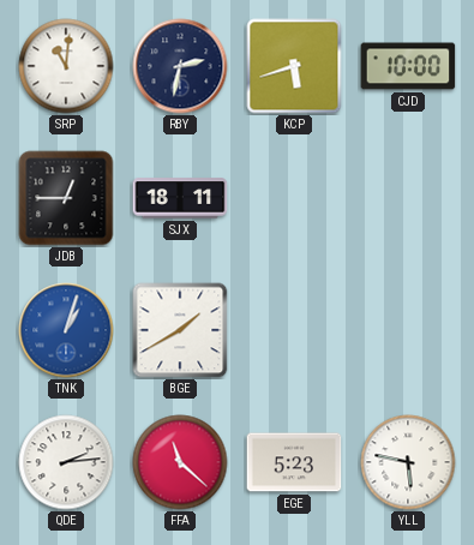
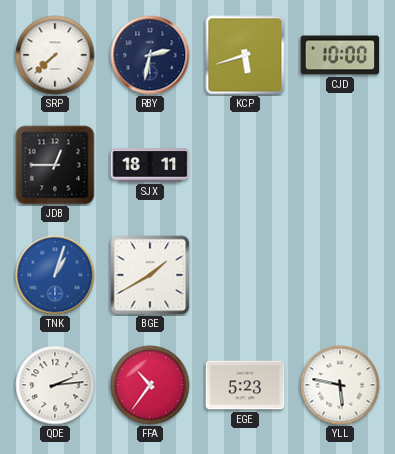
SRP: 11:01 -> 7:38 (55, 55)
FFA: 11:22 -> 10:36 (150, 385)
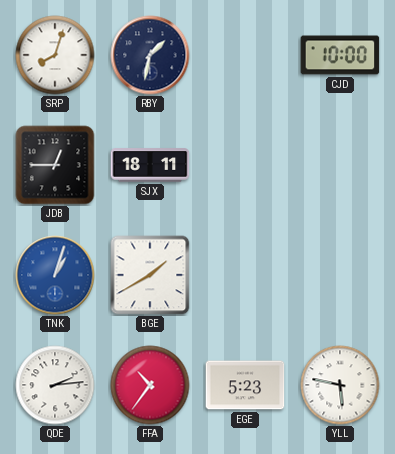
SRP: 7:38 -> 8:03 (55, 55)
RBY: 2:32 -> 1:32 (150, 55)
KCP: 5:42 -> none (245, 55)
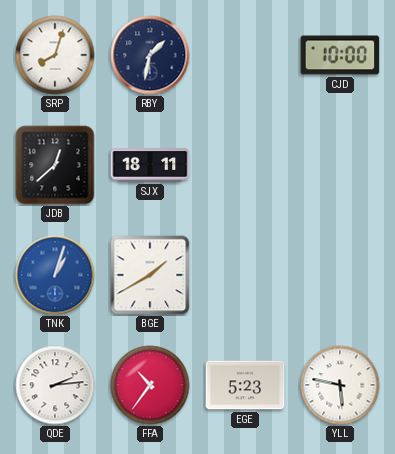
JDB: 12:45 -> 12:38 (55, 165)
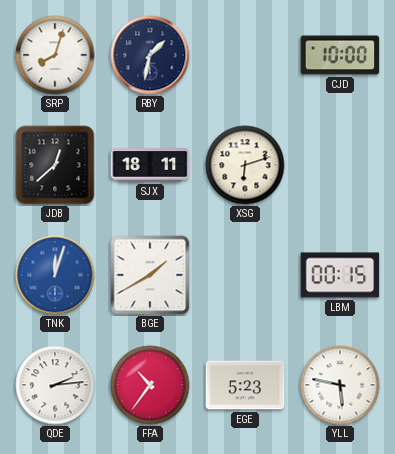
XSG: none -> 6:12 (245, 165)
TNK: 1:03 -> 12:03 (55, 275)
LBM: none -> 00:15 (340, 275)
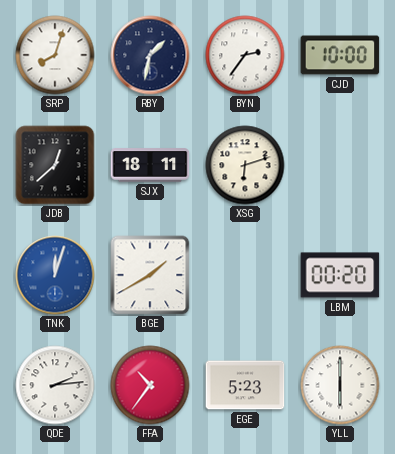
BYN: none -> 2:36 (245, 55)
LBM: 00:15 -> 00:20 (340, 275)
YLL: 5:47 -> 6:00 (340, 385)
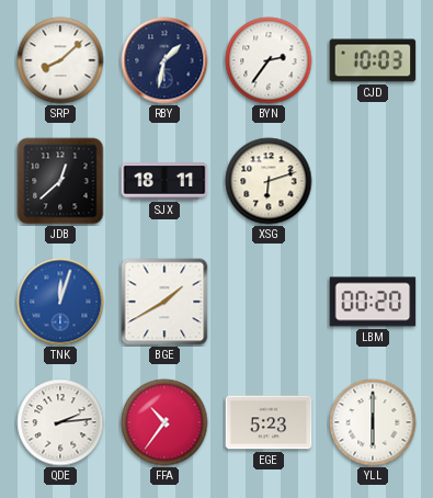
SRP: 8:03 -> 8:08 (60, 60)
CJD: 10:00 -> 10:03 (373, 60)
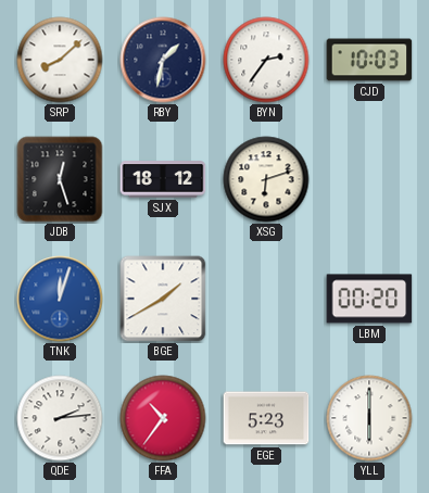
JDB: 12:38 -> 12:27 (60, 179)
SJX: 18:11 -> 18:12 (163, 179)
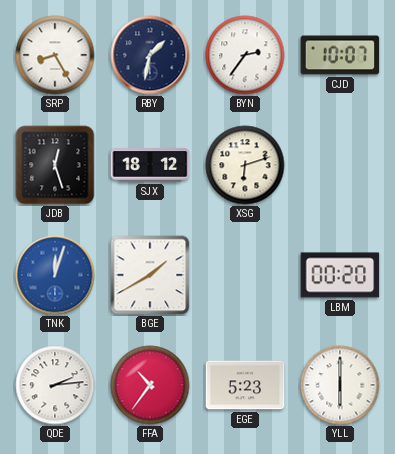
SRP: 8:08 -> 8:25 (55, 55)
CJD: 10:03 -> 10:07 (340, 55)
